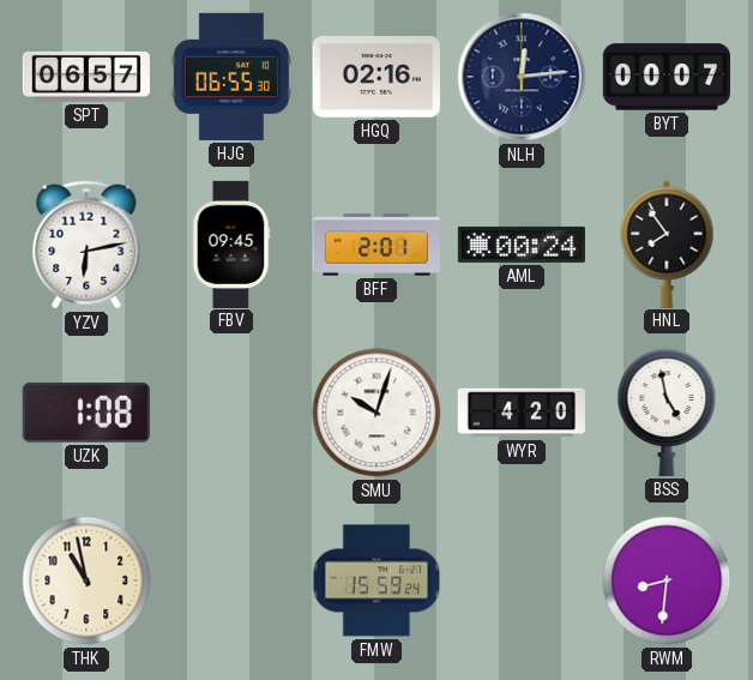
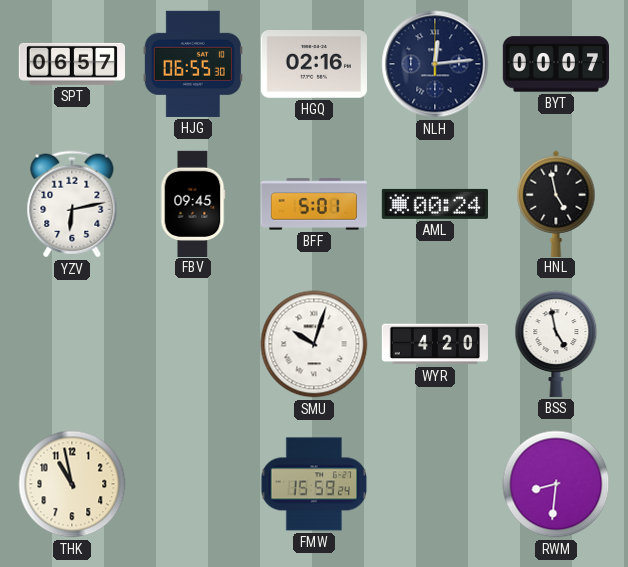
BFF: 2:01 -> 5:01 (313, 204)
HNL: 7:54 -> 4:58 (556, 203)
UZK: 1:08 -> none (86, 413)
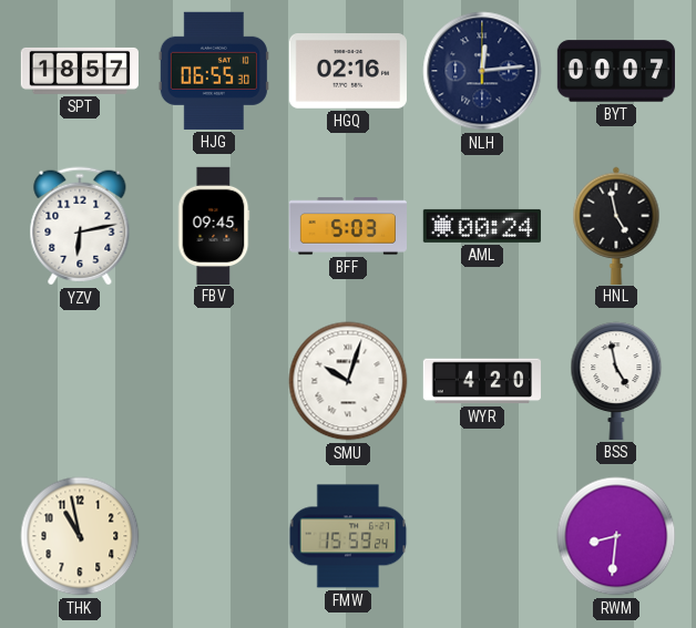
SPT: 06:57 -> 18:57 (80, 71)
BFF: 5:01 -> 5:03 (347, 226)
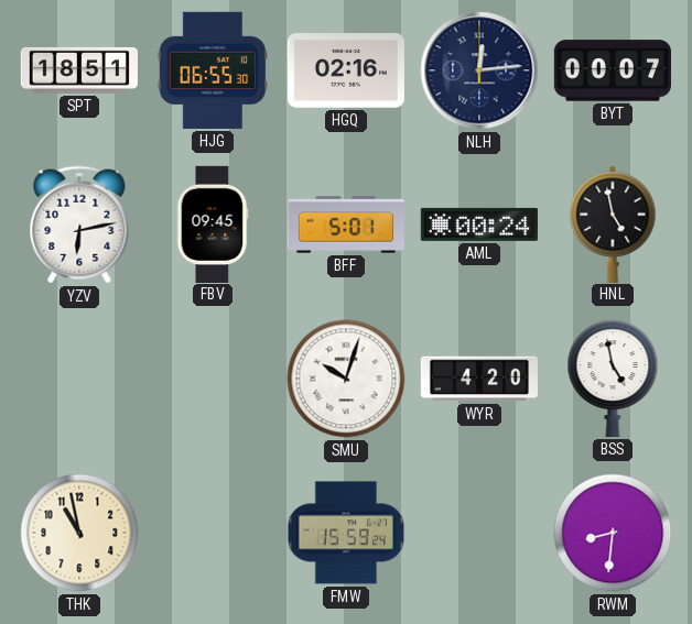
SPT: 18:57 -> 18:51 (79, 70)
BFF: 5:03 -> 5:01 (345, 225)
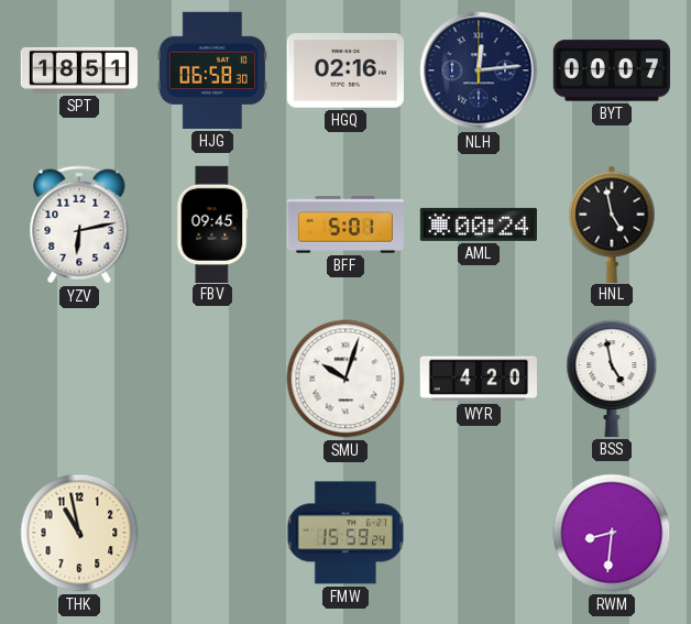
HJG: 06:55 -> 06:58 (212, 70)
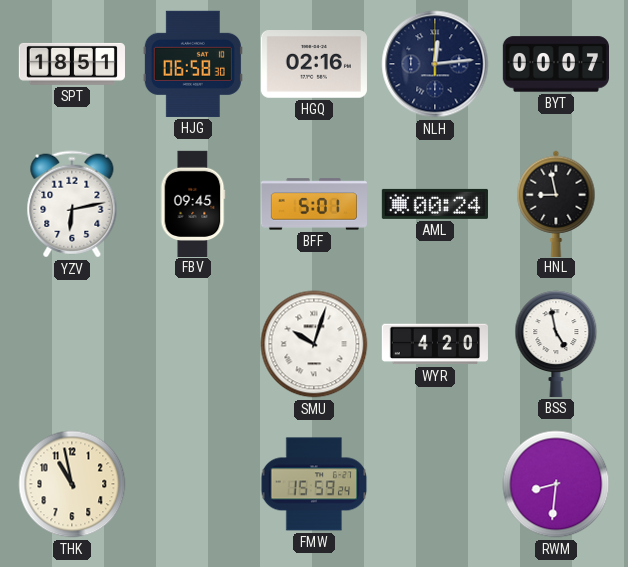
HNL: 4:58 -> 8:58 (556, 203)
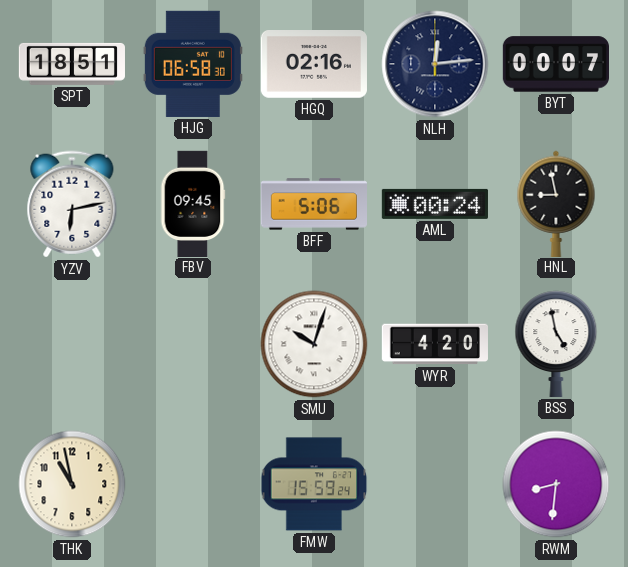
BFF: 5:01 -> 5:06 (313, 204)
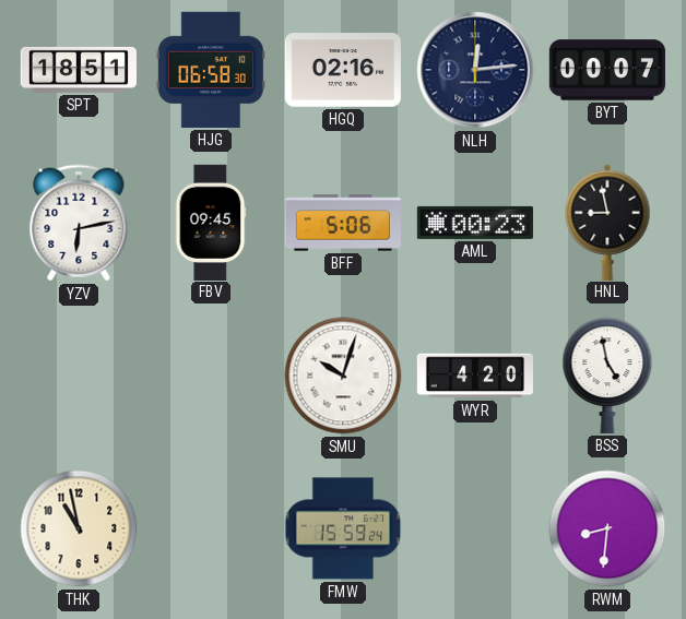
AML: 00:24 -> 00:23 (475, 223)
